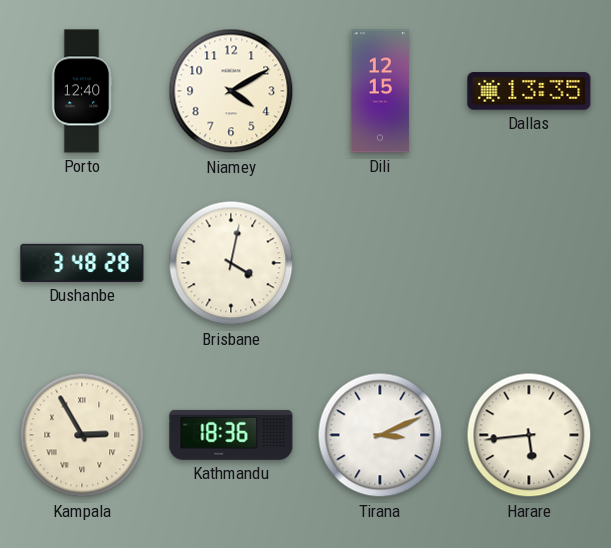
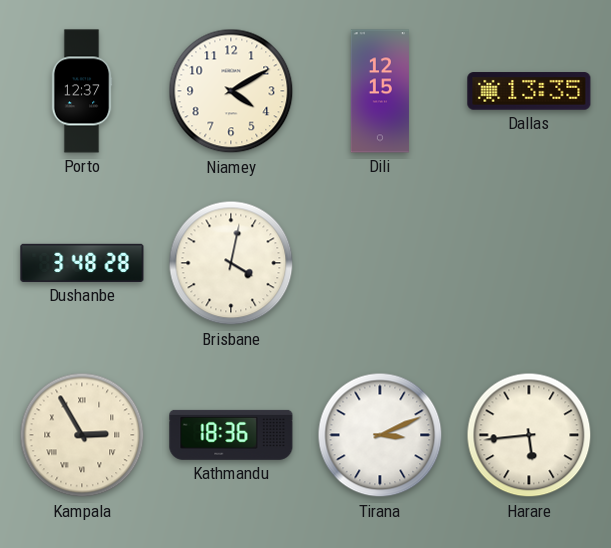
Porto: 12:40 -> 12:37 (82, 91)
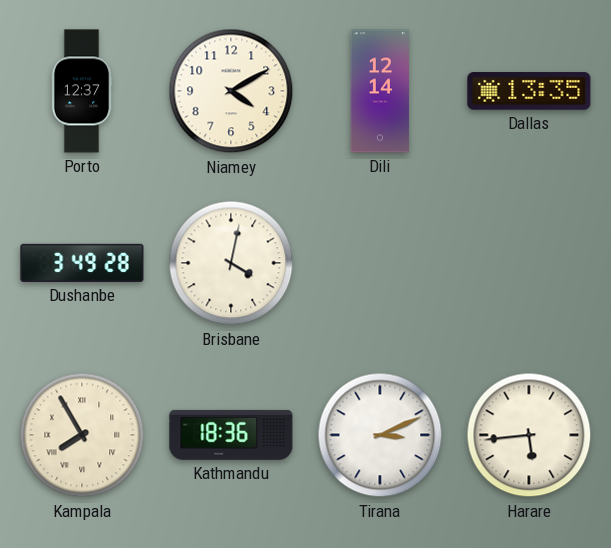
Dili: 12:15 -> 12:14 (380, 91)
Dushanbe: 3:48 -> 3:49 (82, 263)
Kampala: 2:55 -> 7:55 (82, 435)
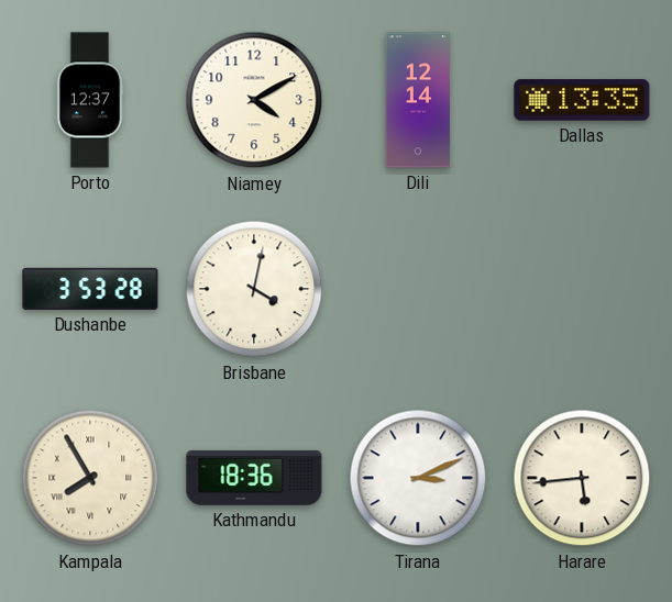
Dushanbe: 3:49 -> 3:53 (90, 289)
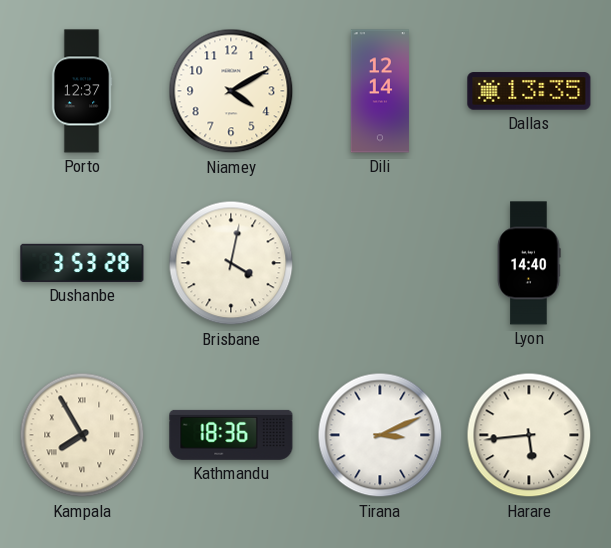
Lyon: none -> 14:40 (529, 263)
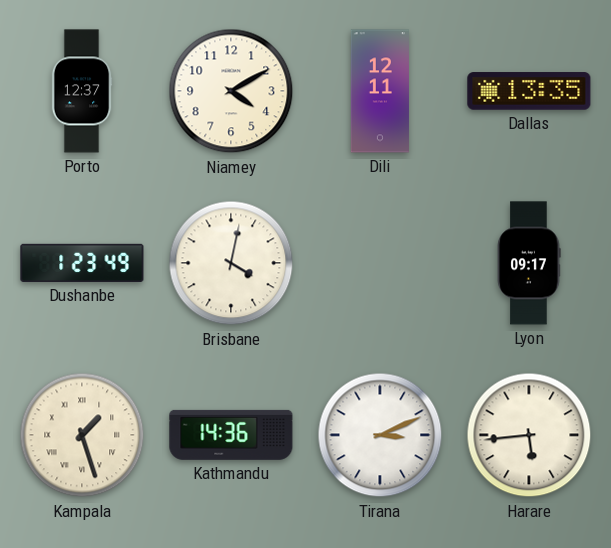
Dili: 12:14 -> 12:11 (380, 91)
Dushanbe: 3:53 -> 1:23 (82, 263)
Lyon: 14:40 -> 09:17 (529, 263)
Kampala: 7:55 -> 1:27 (82, 435)
Kathmandu: 18:36 -> 14:36 (231, 435)
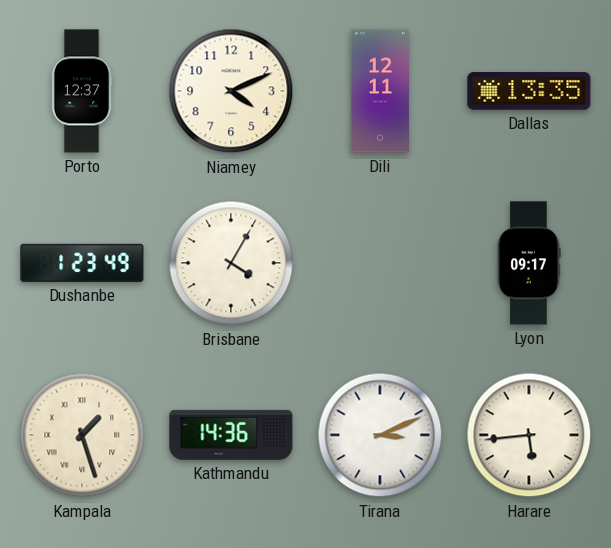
Niamey: 4:10 -> 4:11 (231, 91)
Brisbane: 4:02 -> 4:05 (231, 263)
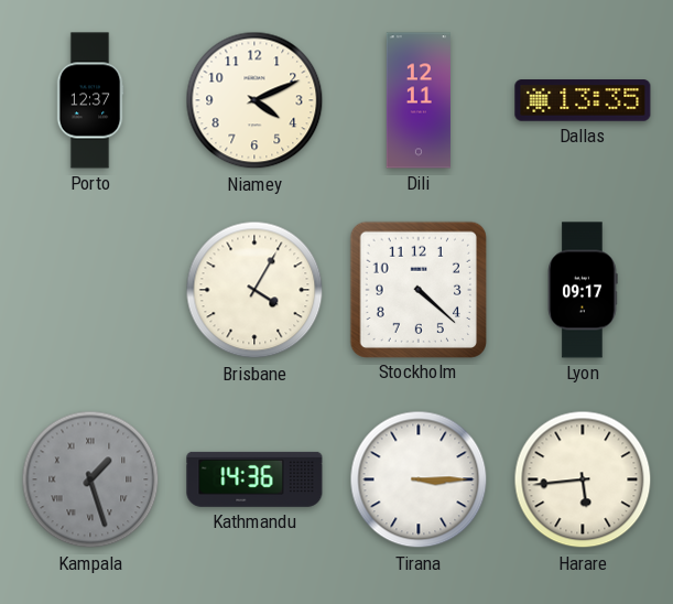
Dushanbe: 1:23 -> none (82, 263)
Stockholm: none -> 4:22 (417, 289)
Kampala dial: cream -> grey (90, 479)
Tirana: 3:11 -> 3:15 (419, 479)
